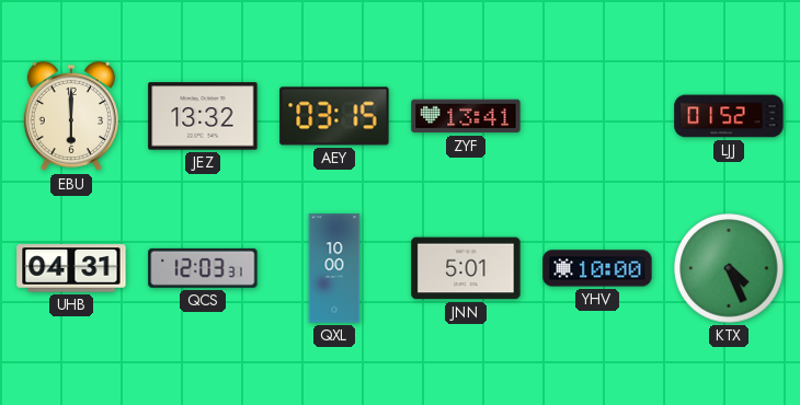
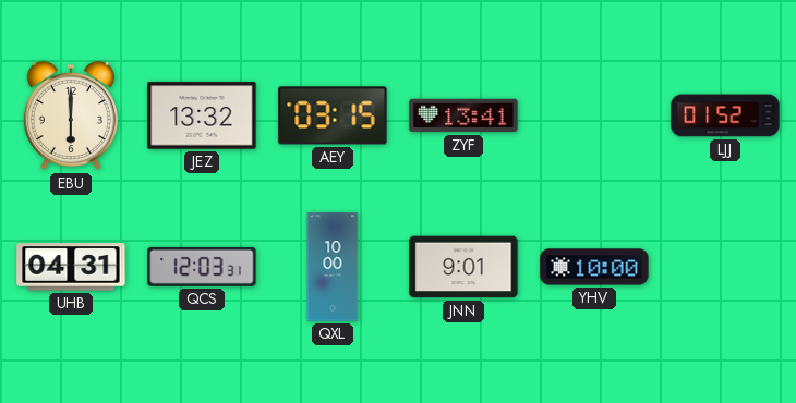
JNN: 5:01 -> 9:01 (463, 267)
KTX: 4:26 -> none (729, 268)
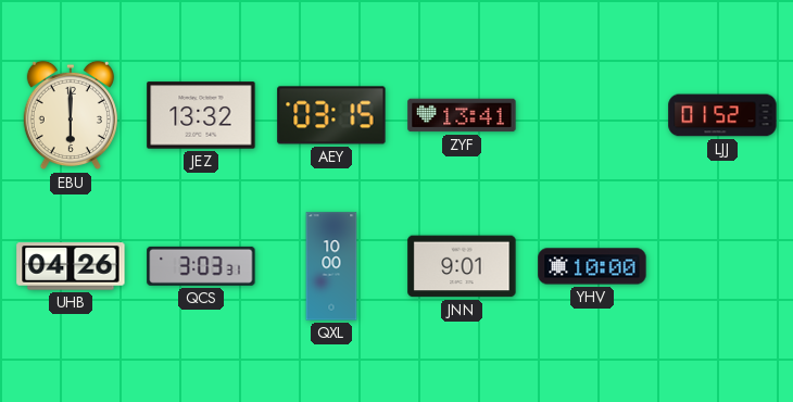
UHB: 04:31 -> 04:26 (71, 266)
QCS: 12:03 -> 3:03 (201, 266)
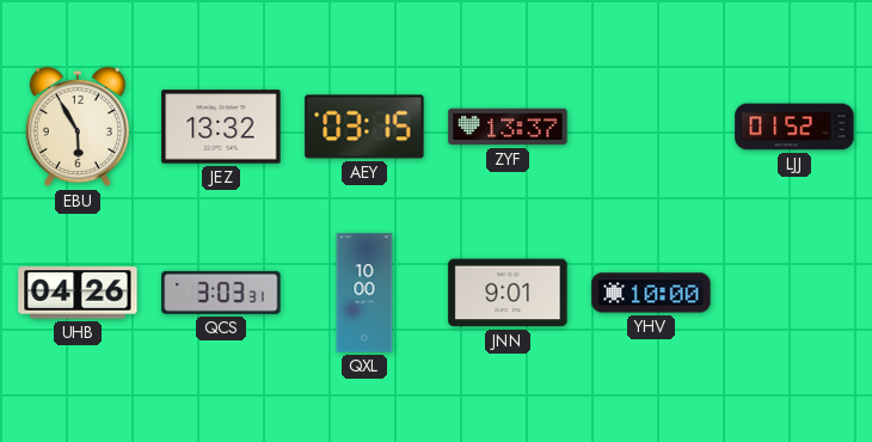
EBU: 6:00 -> 5:55 (78, 127)
ZYF: 13:41 -> 13:37 (508, 127)
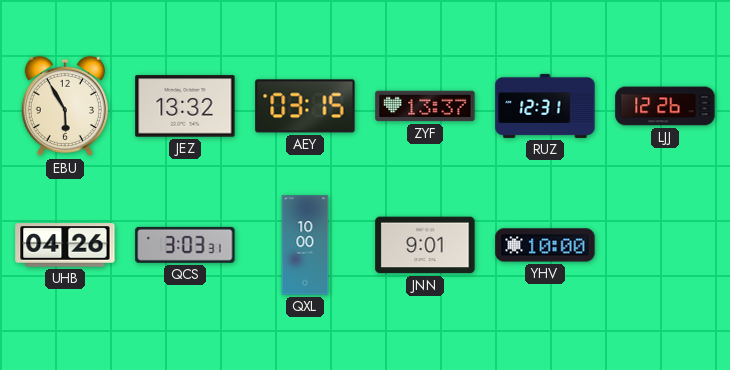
RUZ: none -> 12:31 (545, 106)
LJJ: 01:52 -> 12:26 (665, 106)
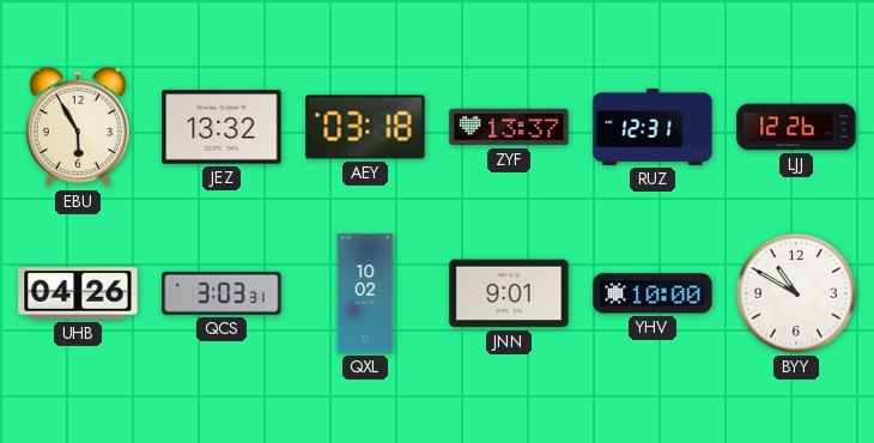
AEY: 03:15 -> 03:18 (365, 127)
QXL: 10:00 -> 10:02 (365, 293)
BYY: none -> 10:50 (796, 293)
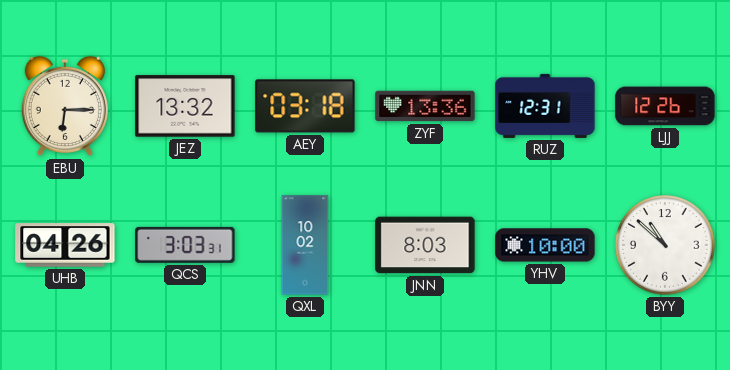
EBU: 5:55 -> 6:15 (65, 106)
ZYF: 13:37 -> 13:36 (425, 106)
JNN: 9:01 -> 8:03 (425, 245)
BYY: 10:50 -> 10:52 (665, 245)
